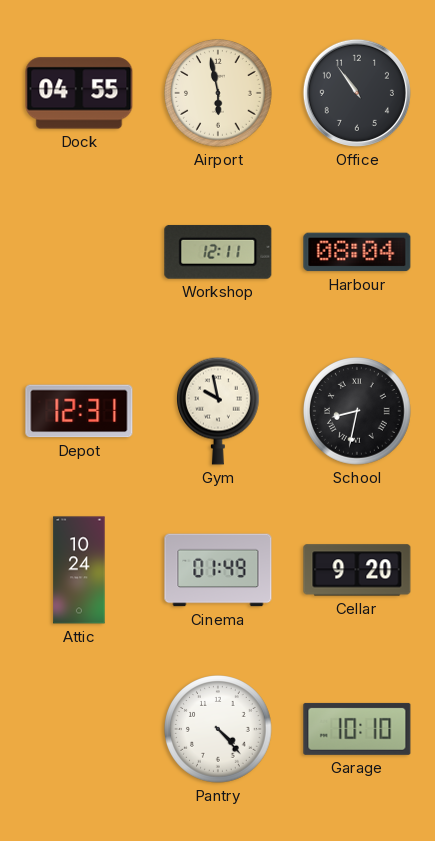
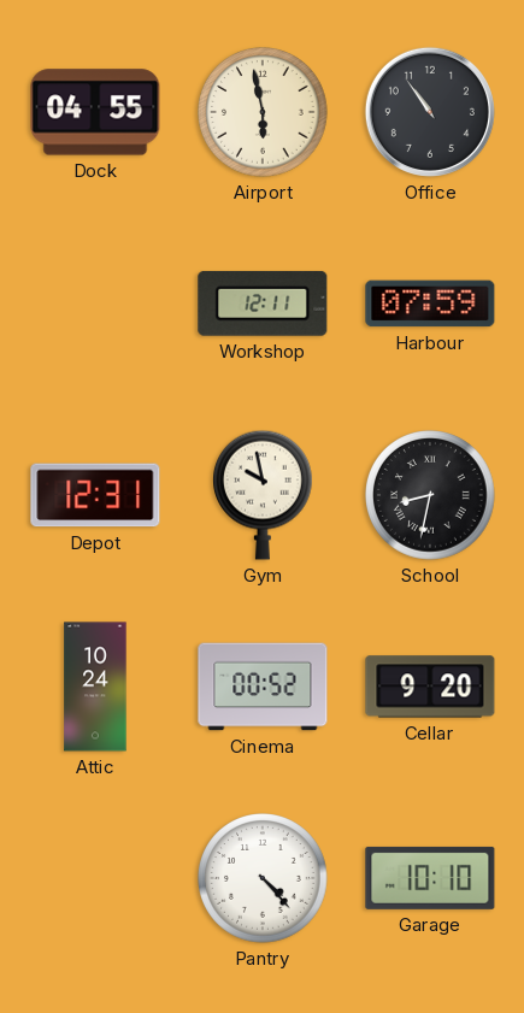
Harbour: 08:04 -> 07:59 (430, 304)
Cinema: 01:49 -> 00:52 (263, 687)
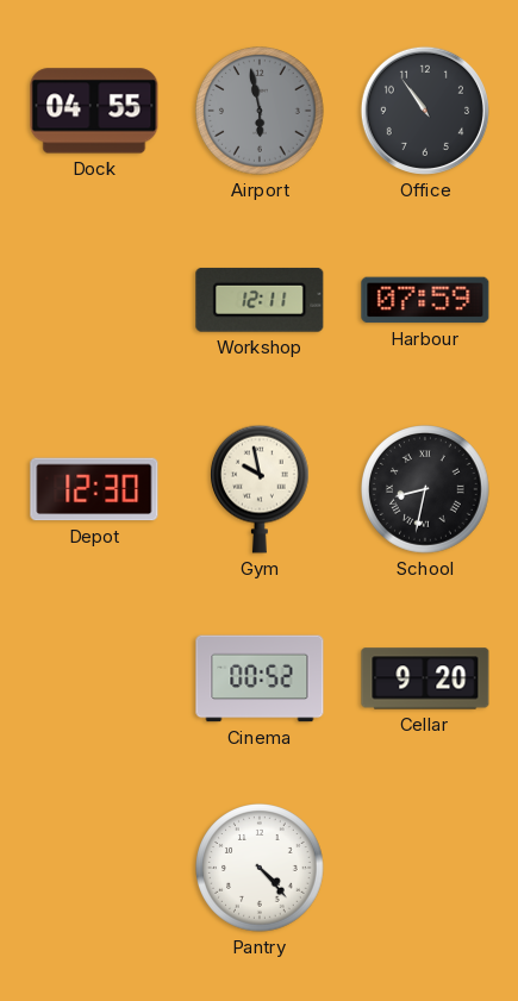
Airport dial: cream -> grey (260, 111)
Depot: 12:31 -> 12:30 (94, 489)
Attic: 10:24 -> none (95, 687)
Garage: 10:10 -> none (430, 878)
